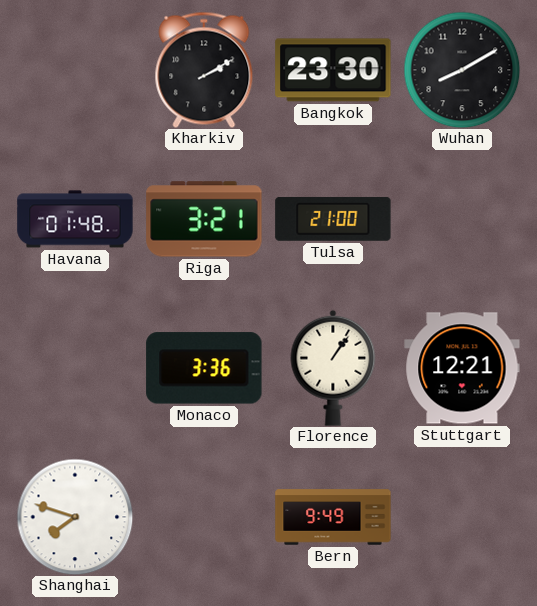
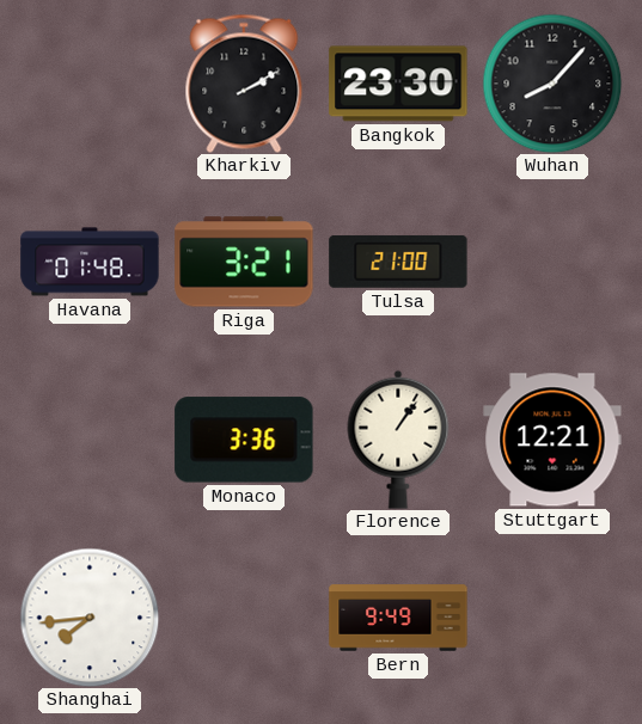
Wuhan: 8:10 -> 8:07 (552, 84)
Shanghai: 7:48 -> 7:44 (90, 618)
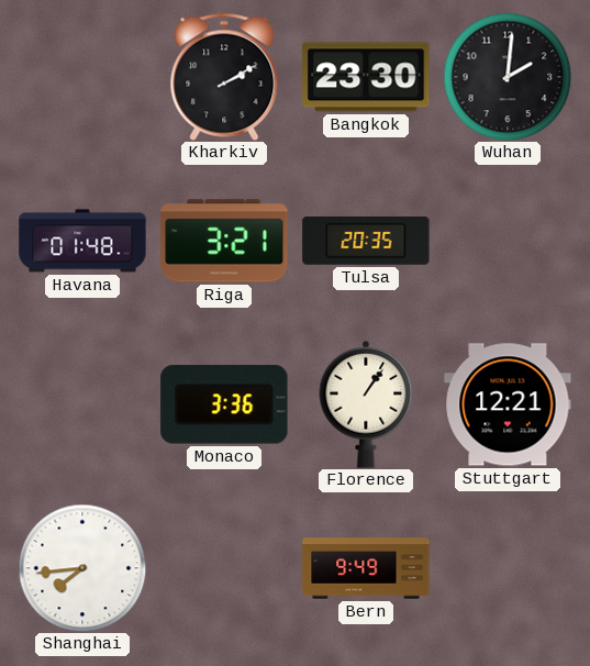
Wuhan: 8:07 -> 2:01 (508, 77)
Tulsa: 21:00 -> 20:35 (366, 241)
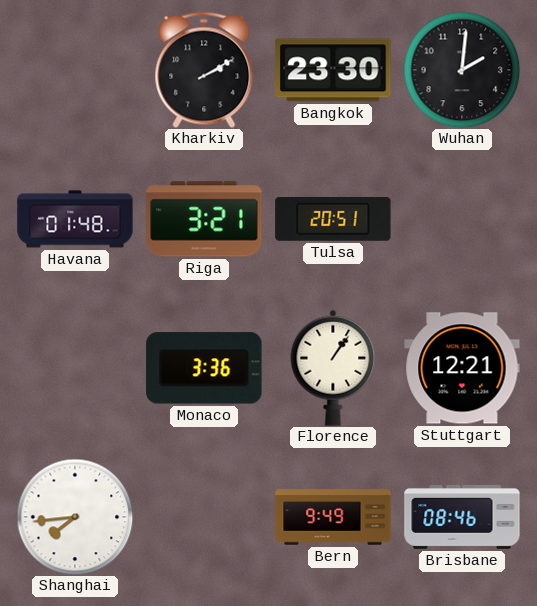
Tulsa: 20:35 -> 20:51 (333, 219)
Brisbane: none -> 08:46 (462, 517)
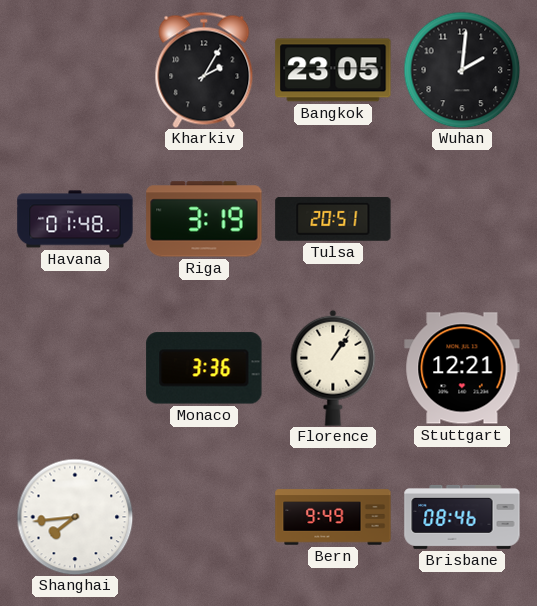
Kharkiv: 2:10 -> 2:05 (204, 70)
Bangkok: 23:30 -> 23:05 (333, 70)
Riga: 3:21 -> 3:19 (204, 219)
